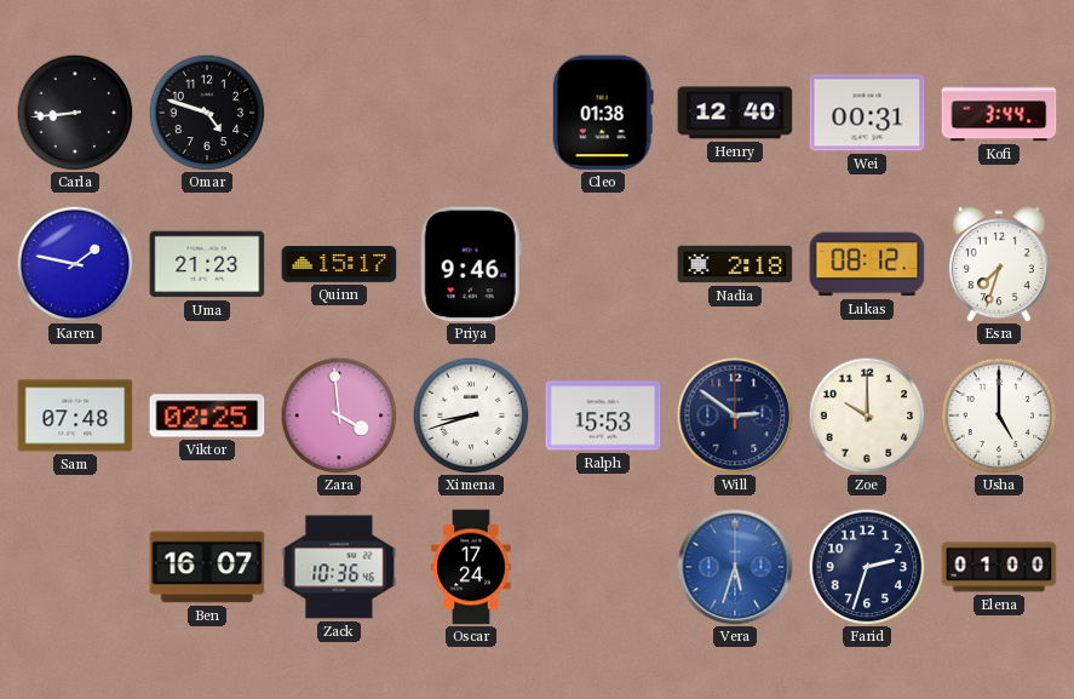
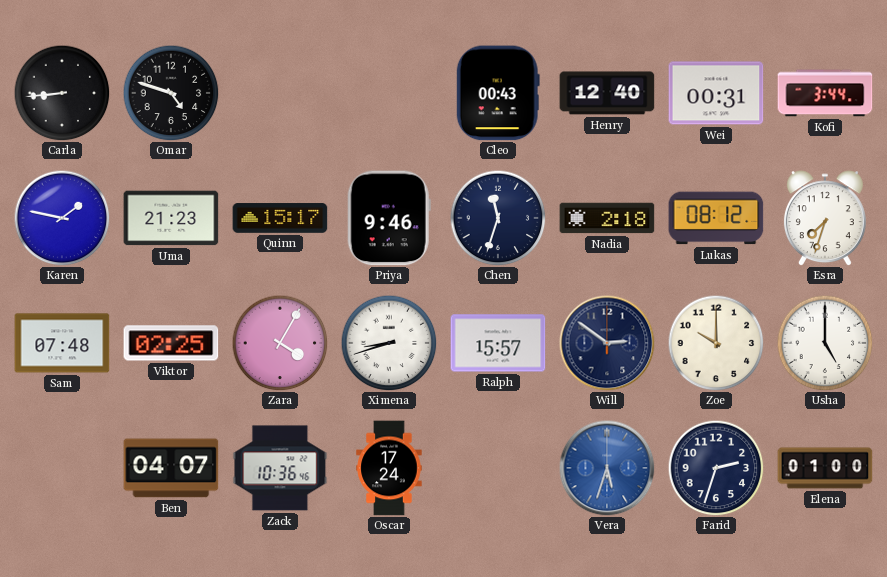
Cleo: 01:38 -> 00:43 (498, 93)
Chen: none -> 11:33 (498, 218)
Zara: 3:59 -> 4:05 (280, 343)
Ralph: 15:53 -> 15:57 (498, 343)
Ben: 16:07 -> 04:07 (171, 468)
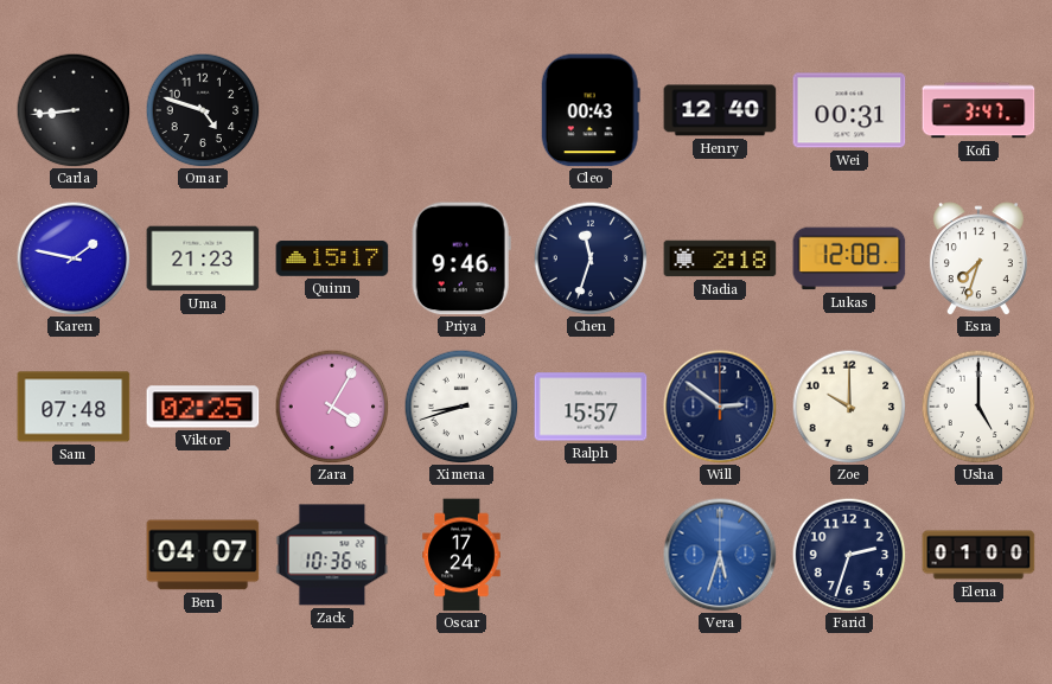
Kofi: 3:44 -> 3:47 (978, 110)
Lukas: 08:12 -> 12:08 (849, 258)
